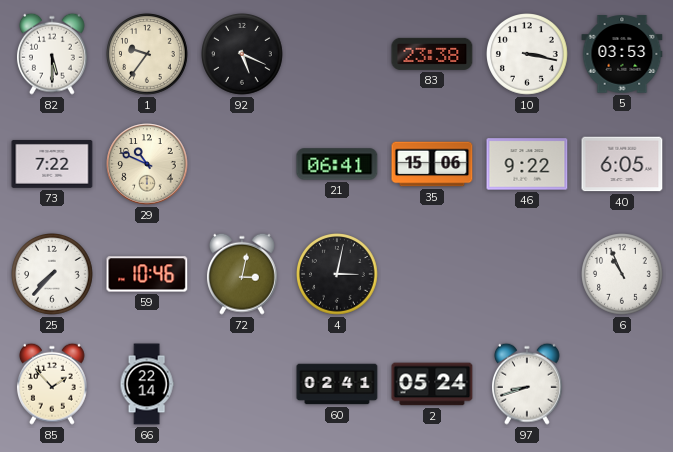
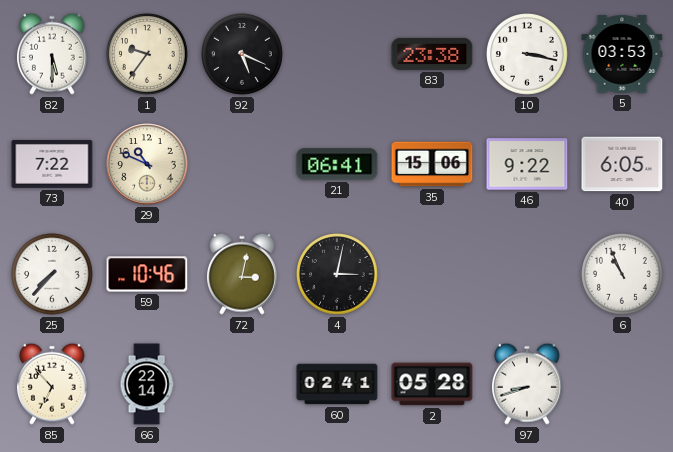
85: 1:53 -> 6:53 (52, 384)
2: 05:24 -> 05:28 (432, 384)
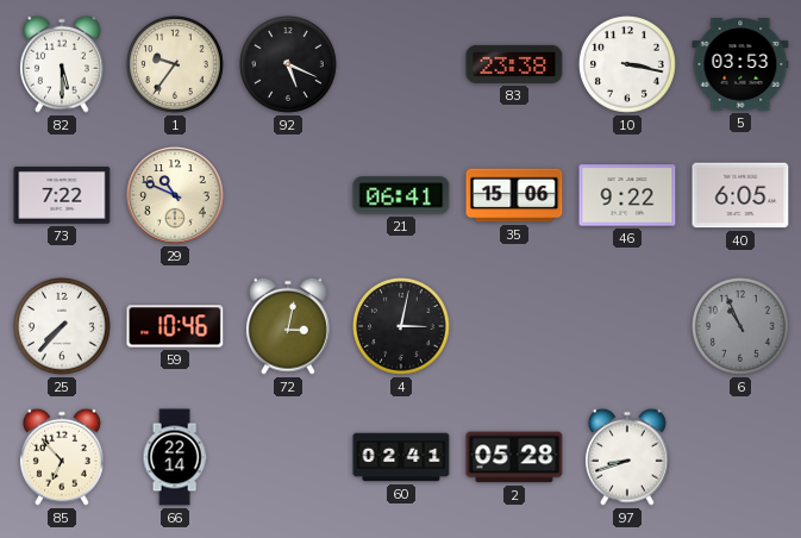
6 dial: white -> grey (741, 327)
